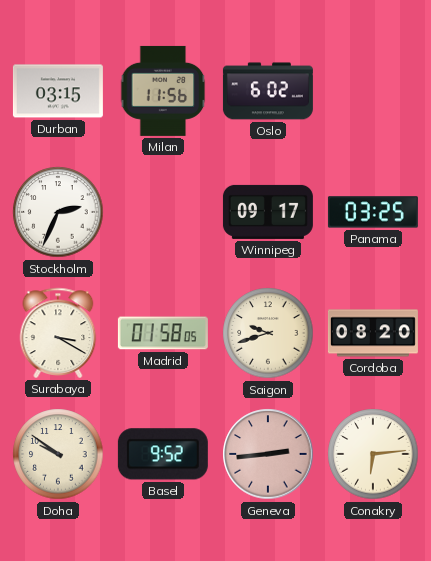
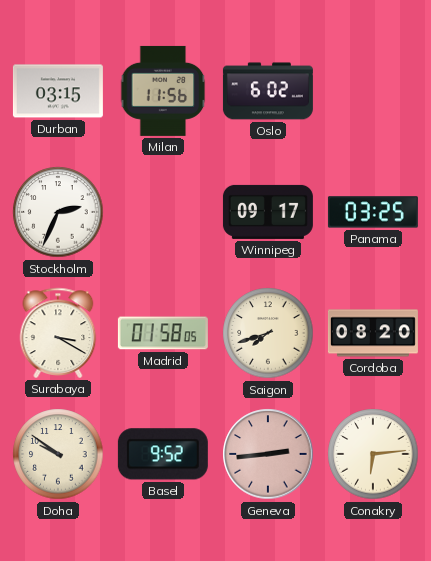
Saigon: 9:42 -> 7:42 (268, 333)
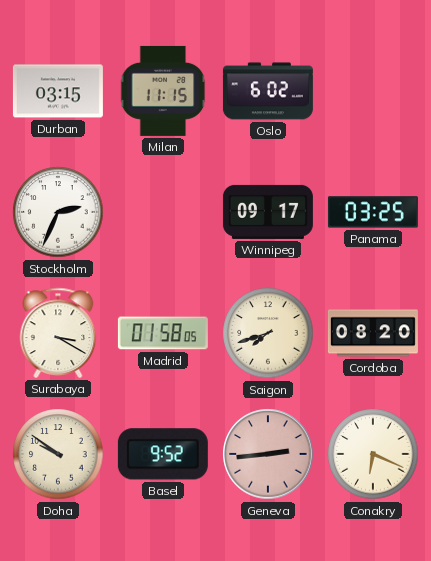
Milan: 11:56 -> 11:15 (163, 91)
Conakry: 6:14 -> 6:19 (373, 454)
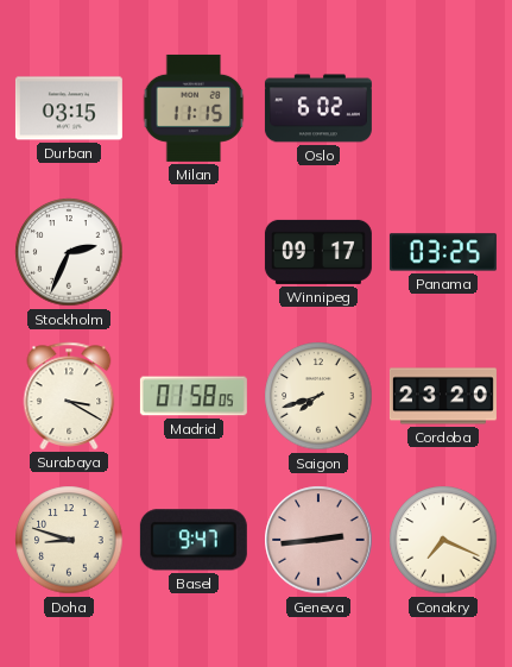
Cordoba: 08:20 -> 23:20 (443, 396)
Doha: 9:51 -> 8:48 (69, 540)
Basel: 9:52 -> 9:47 (194, 540)
Conakry: 6:19 -> 7:19 (443, 540)
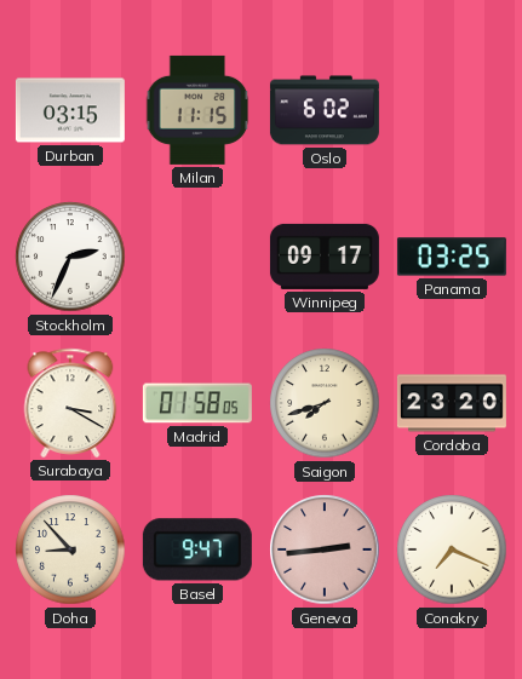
Doha: 8:48 -> 8:53 (70, 549)
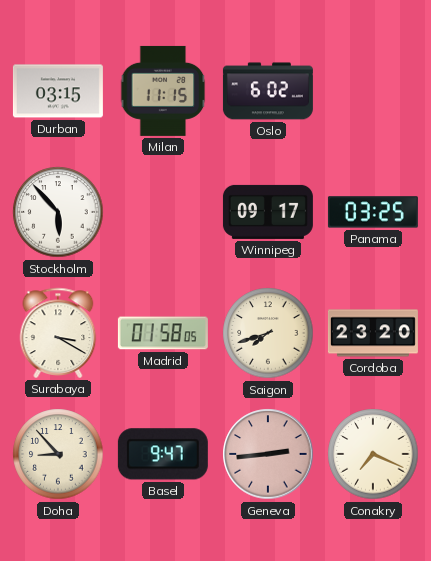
Stockholm: 2:34 -> 5:53 (58, 212)
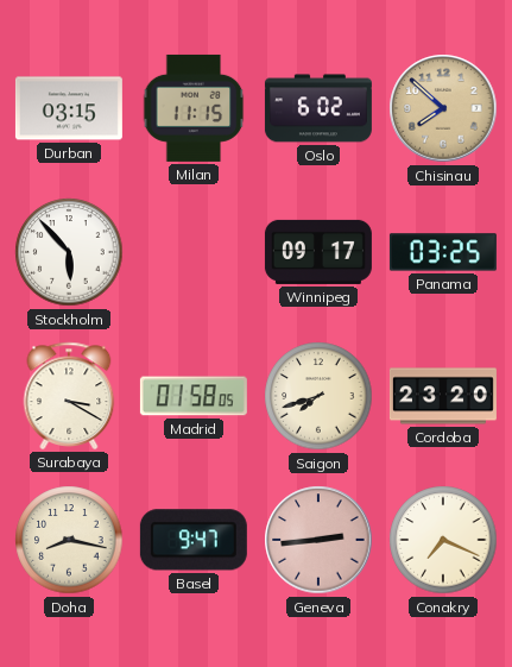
Chisinau: none -> 7:52 (443, 108)
Doha: 8:53 -> 8:17 (69, 540)
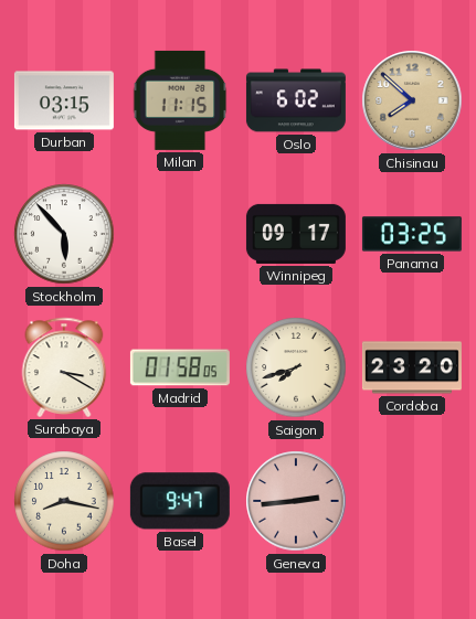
Conakry: 7:19 -> none (443, 540)
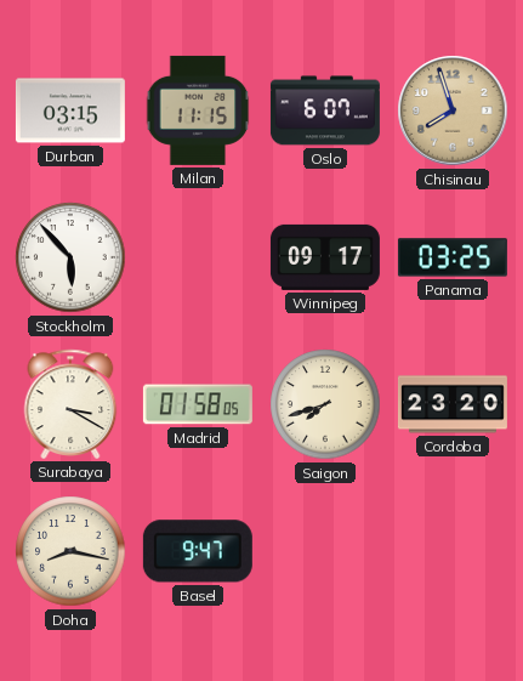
Oslo: 6:02 -> 6:07 (325, 110)
Chisinau: 7:52 -> 7:57 (453, 110)
Geneva: 2:44 -> none (296, 501)
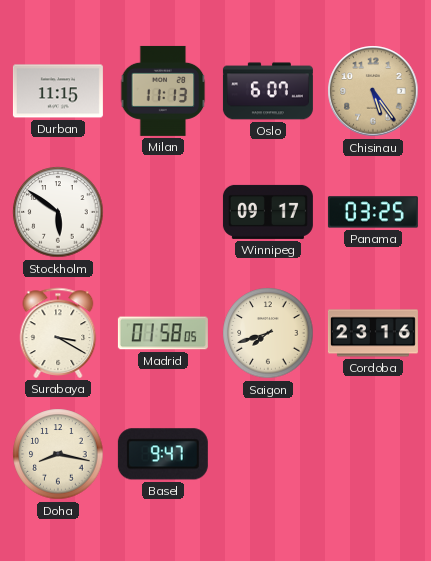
Durban: 03:15 -> 11:15 (58, 91)
Milan: 11:15 -> 11:13 (163, 91)
Chisinau: 7:57 -> 5:24 (373, 91)
Stockholm: 5:53 -> 5:51 (58, 212)
Cordoba: 23:20 -> 23:16 (373, 333)
